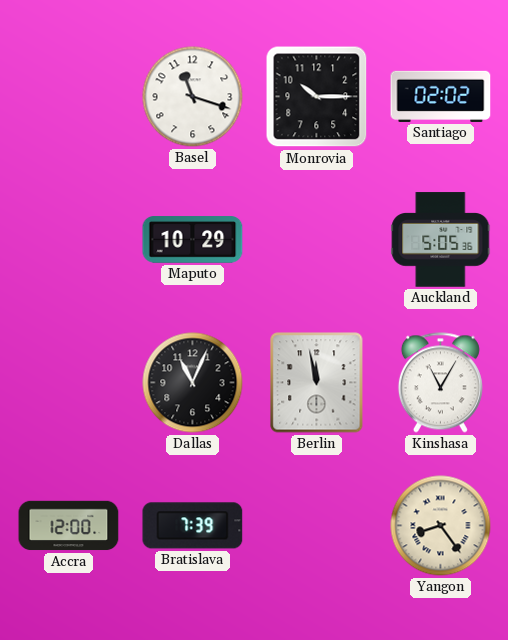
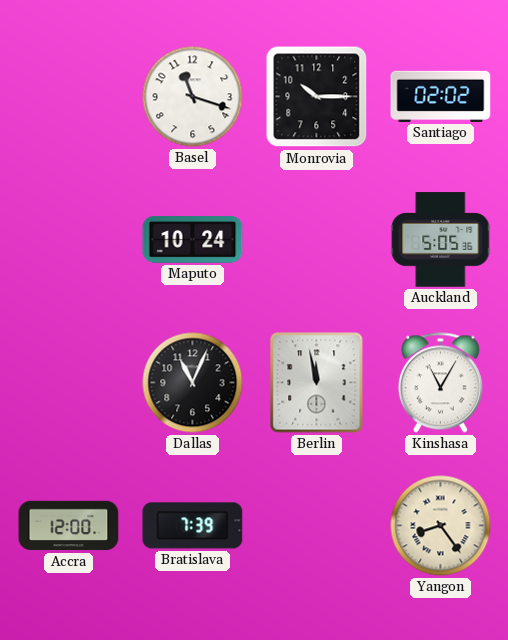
Maputo: 10:29 -> 10:24 (193, 240)
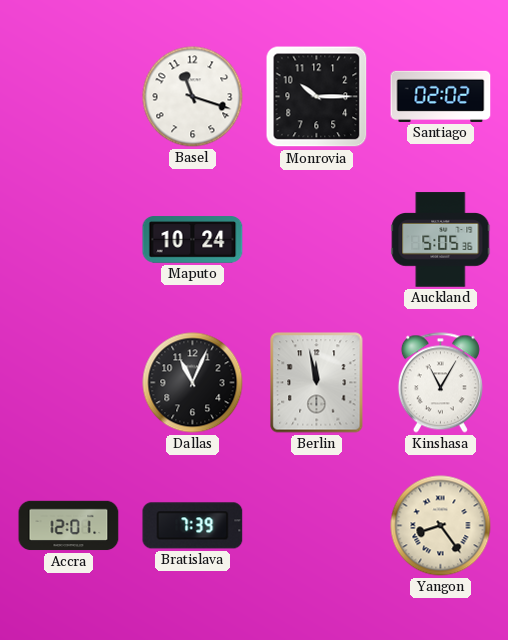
Accra: 12:00 -> 12:01 (69, 526)
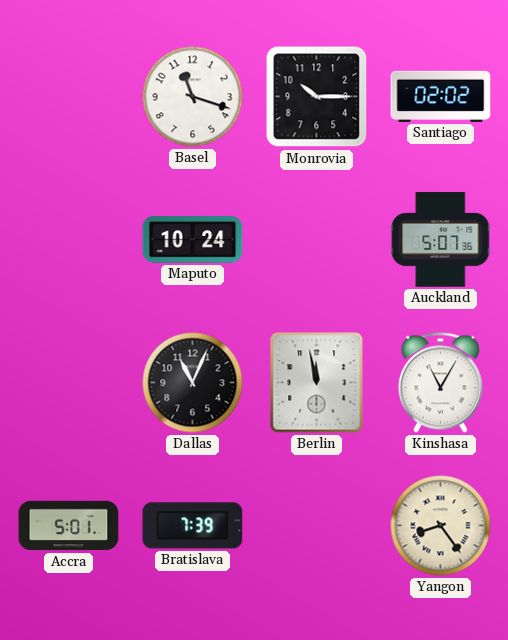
Auckland: 5:05 -> 5:07 (441, 240)
Accra: 12:01 -> 5:01 (69, 526)
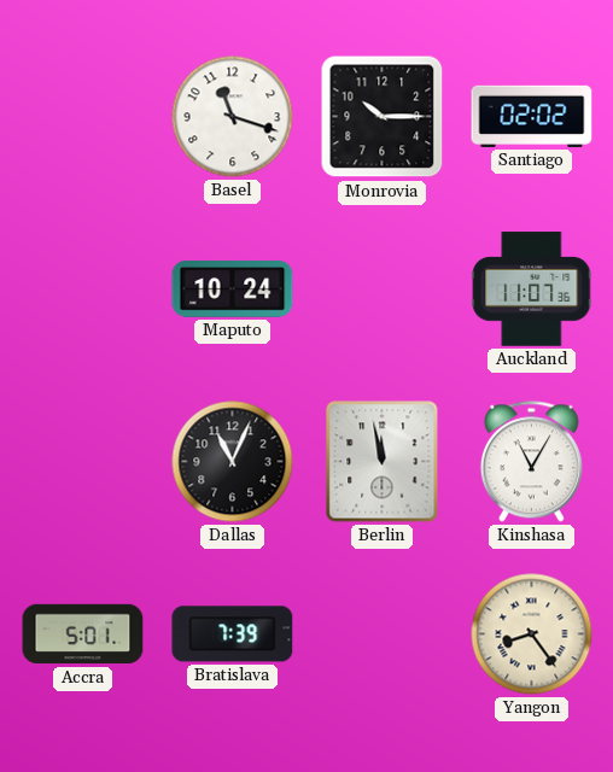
Auckland: 5:07 -> 11:07 (532, 289)
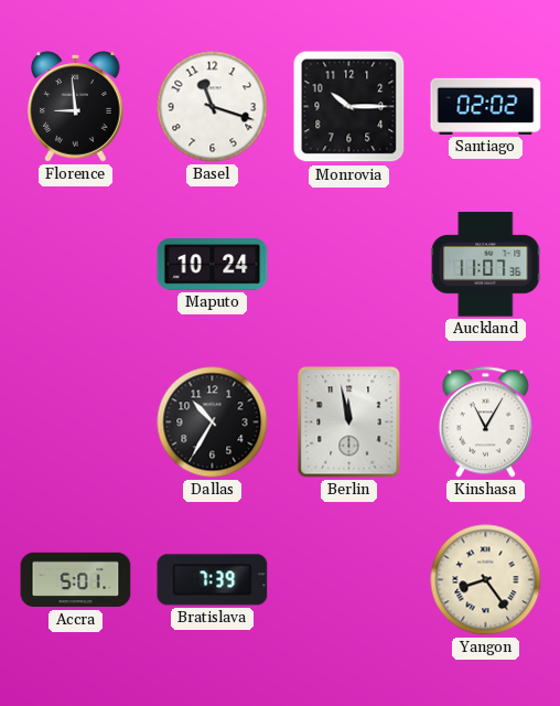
Florence: none -> 8:59 (76, 107)
Dallas: 11:04 -> 10:35 (213, 422)
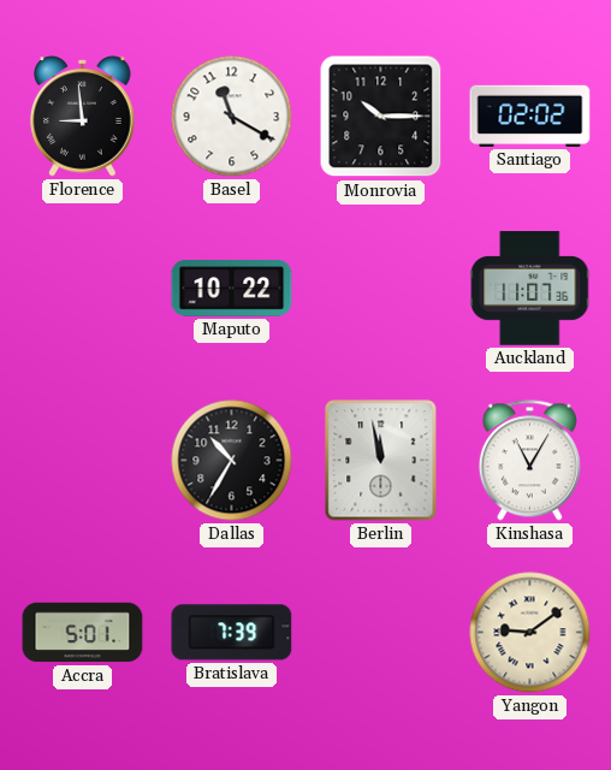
Basel: 11:18 -> 11:20 (232, 117)
Maputo: 10:24 -> 10:22 (232, 289)
Yangon: 8:24 -> 9:09 (530, 633)
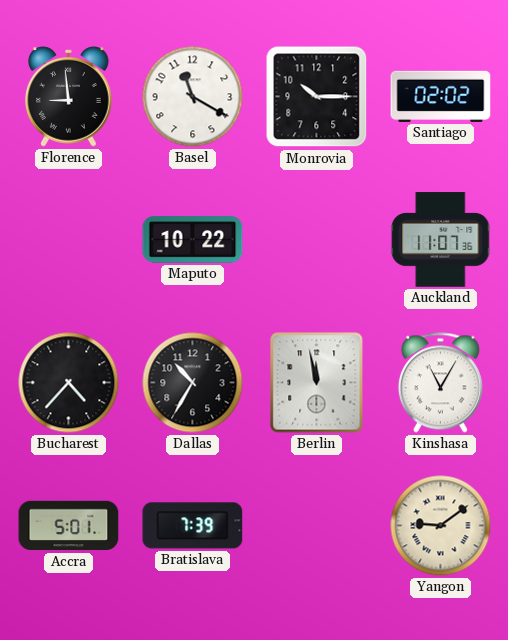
Bucharest: none -> 4:37 (69, 383)
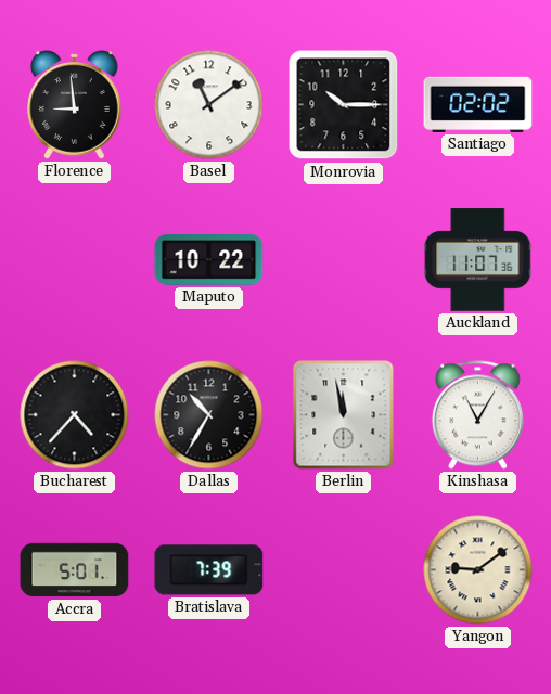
Basel: 11:20 -> 11:09 (209, 105)
